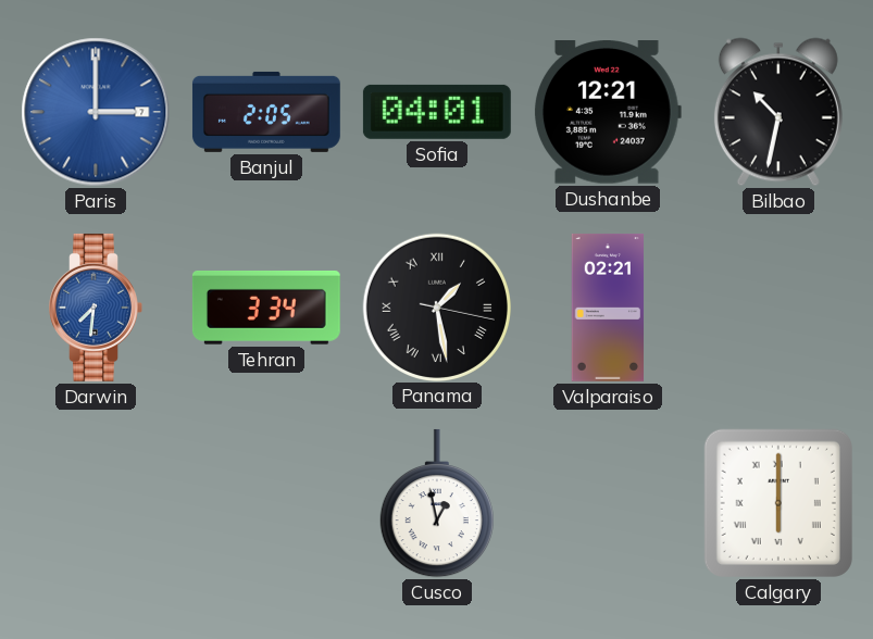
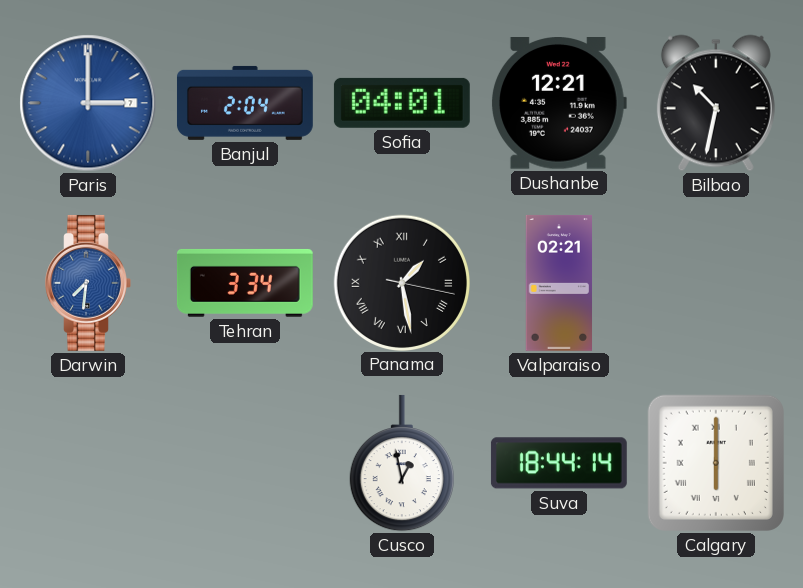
Banjul: 2:05 -> 2:04 (245, 103)
Suva: none -> 18:44 (559, 463)
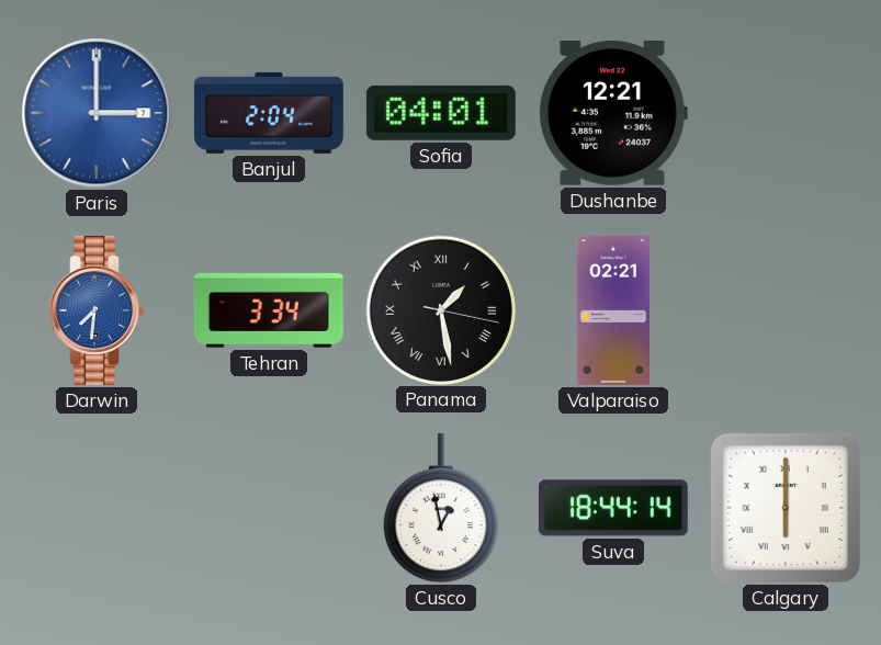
Bilbao: 10:32 -> none (716, 103)
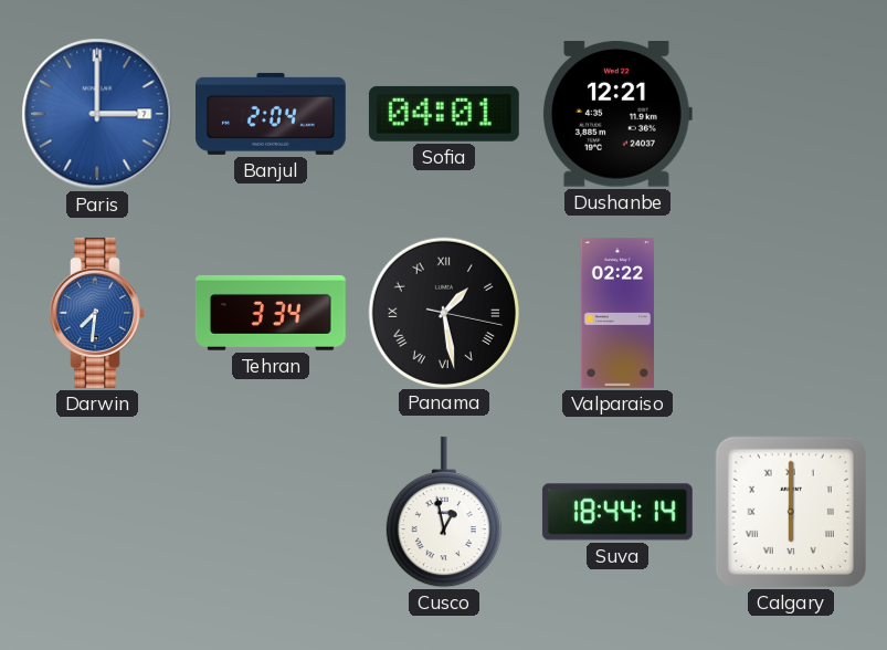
Valparaiso: 02:21 -> 02:22 (617, 313)
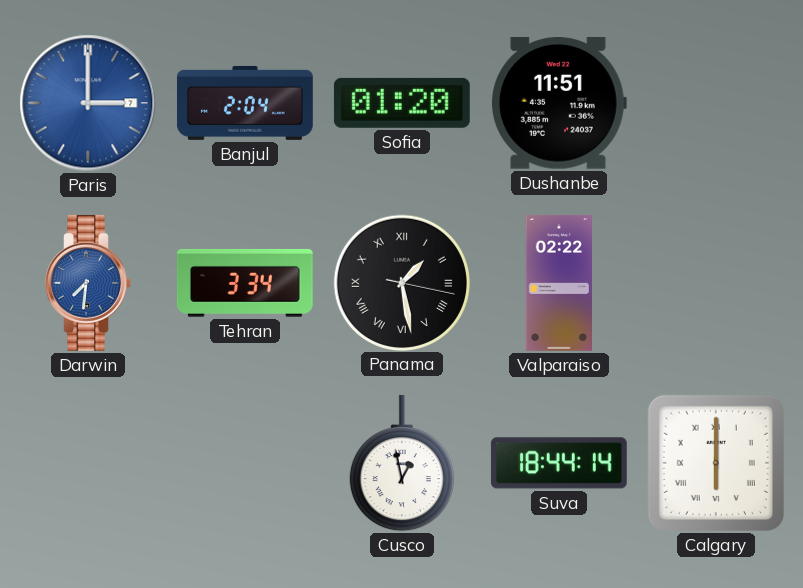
Sofia: 04:01 -> 01:20 (402, 103)
Dushanbe: 12:21 -> 11:51 (559, 104)
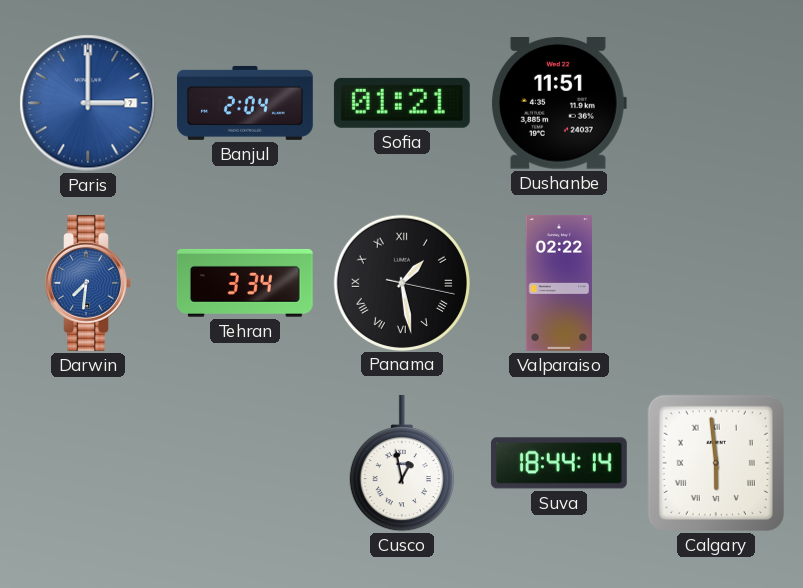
Sofia: 01:20 -> 01:21 (402, 103)
Calgary: 6:00 -> 5:59 (716, 463)
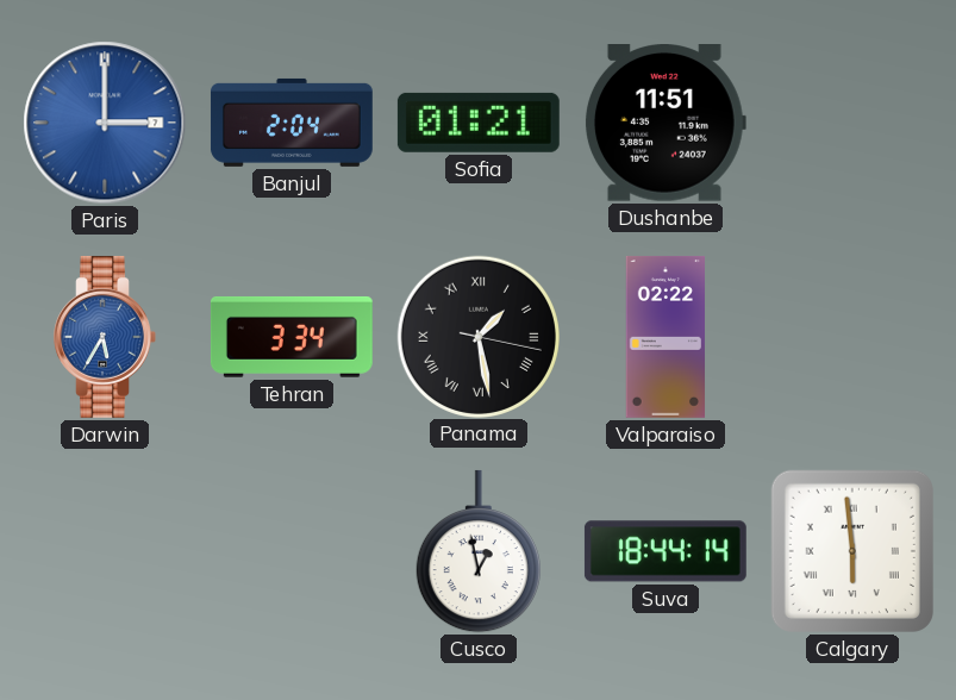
Darwin: 7:31 -> 5:35 (105, 337)
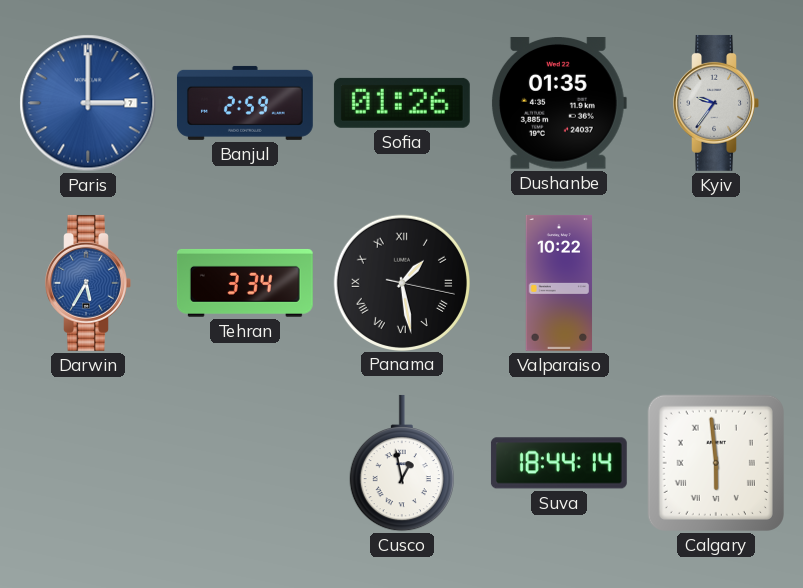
Banjul: 2:04 -> 2:59 (245, 103)
Sofia: 01:21 -> 01:26 (402, 103)
Dushanbe: 11:51 -> 01:35 (559, 104)
Kyiv: none -> 9:36 (716, 103)
Valparaiso: 02:22 -> 10:22 (559, 283)
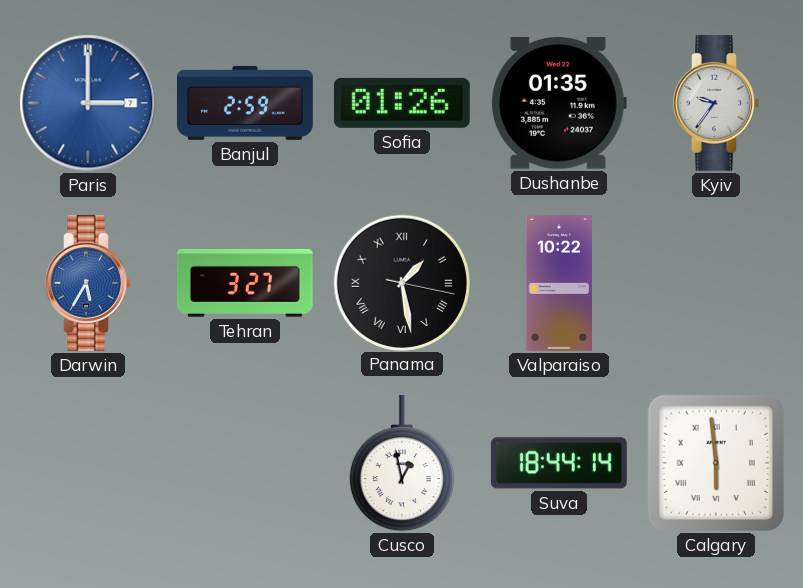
Tehran: 3:34 -> 3:27 (245, 283)
